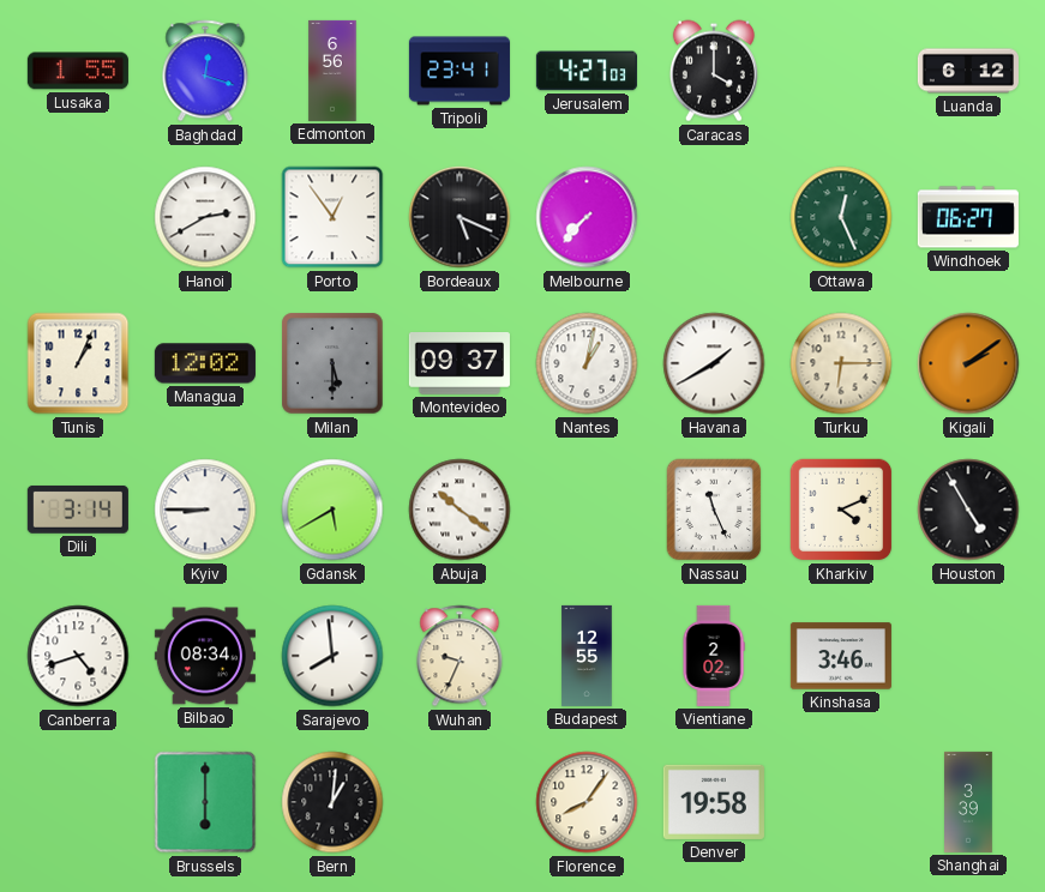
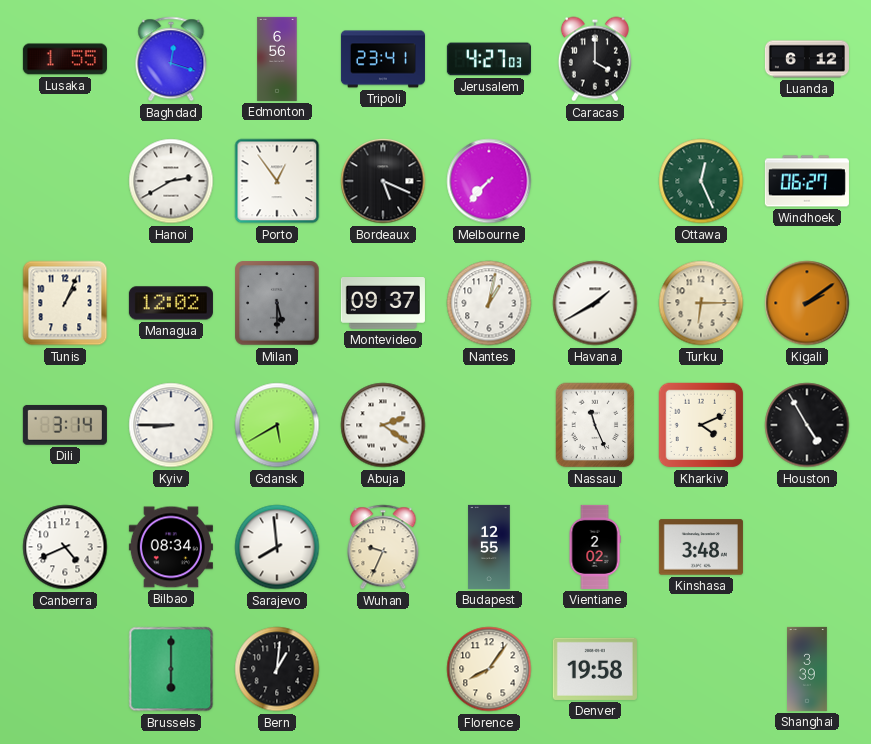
Abuja: 10:21 -> 2:21 (383, 425)
Canberra: 4:42 -> 4:41 (65, 547)
Kinshasa: 3:46 -> 3:48 (701, 547)
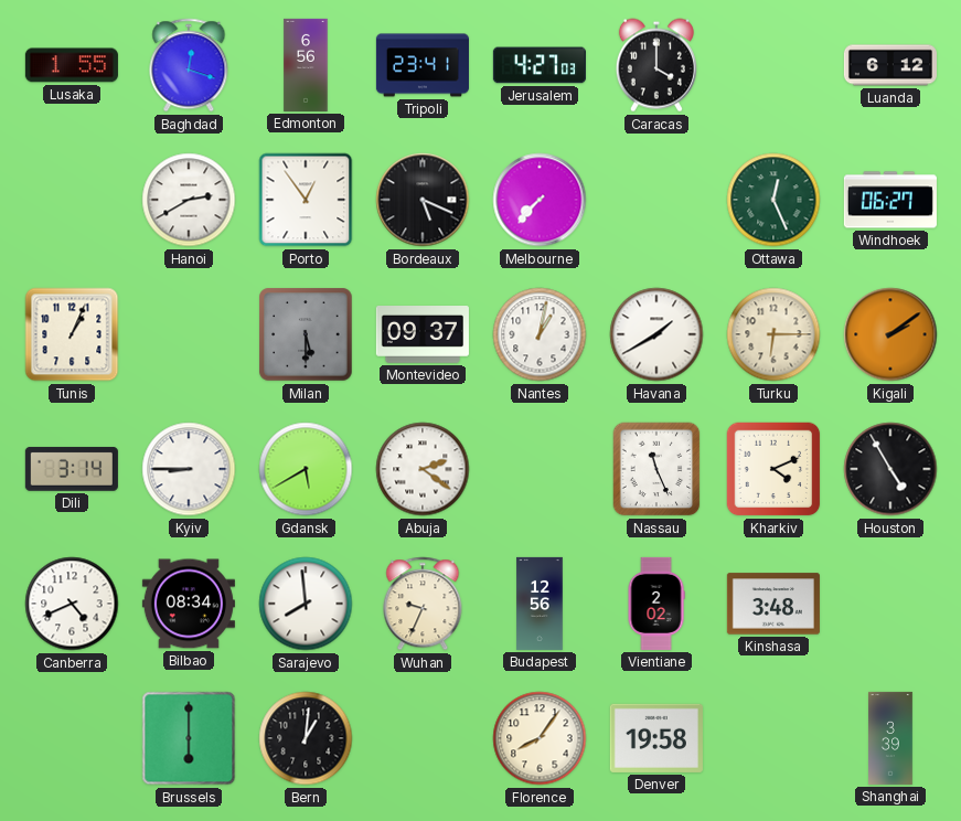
Managua: 12:02 -> none (171, 303)
Budapest: 12:55 -> 12:56 (540, 604)
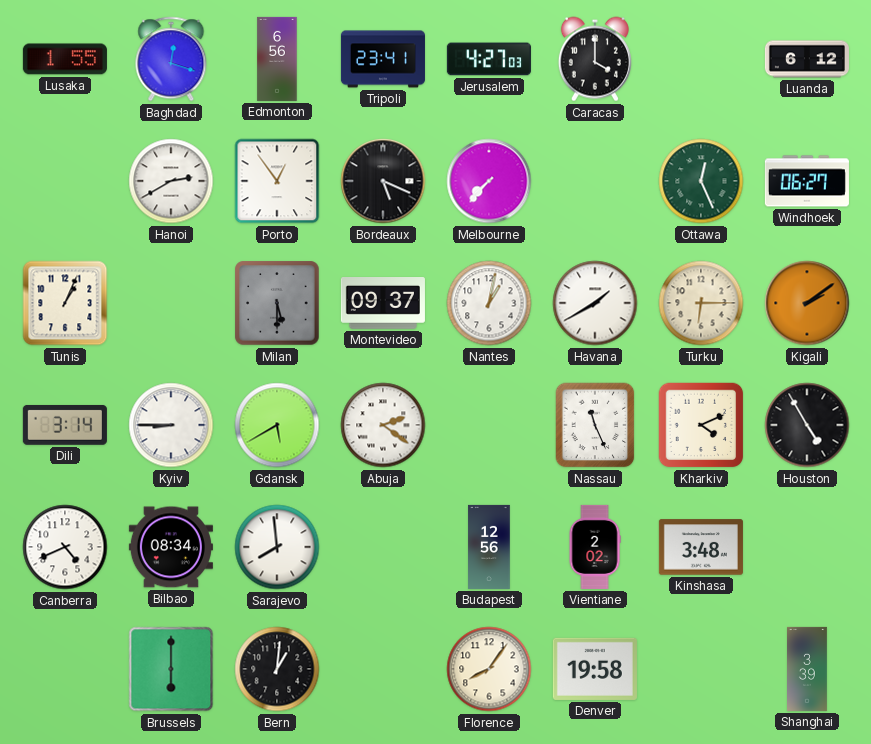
Wuhan: 9:34 -> none (423, 604)
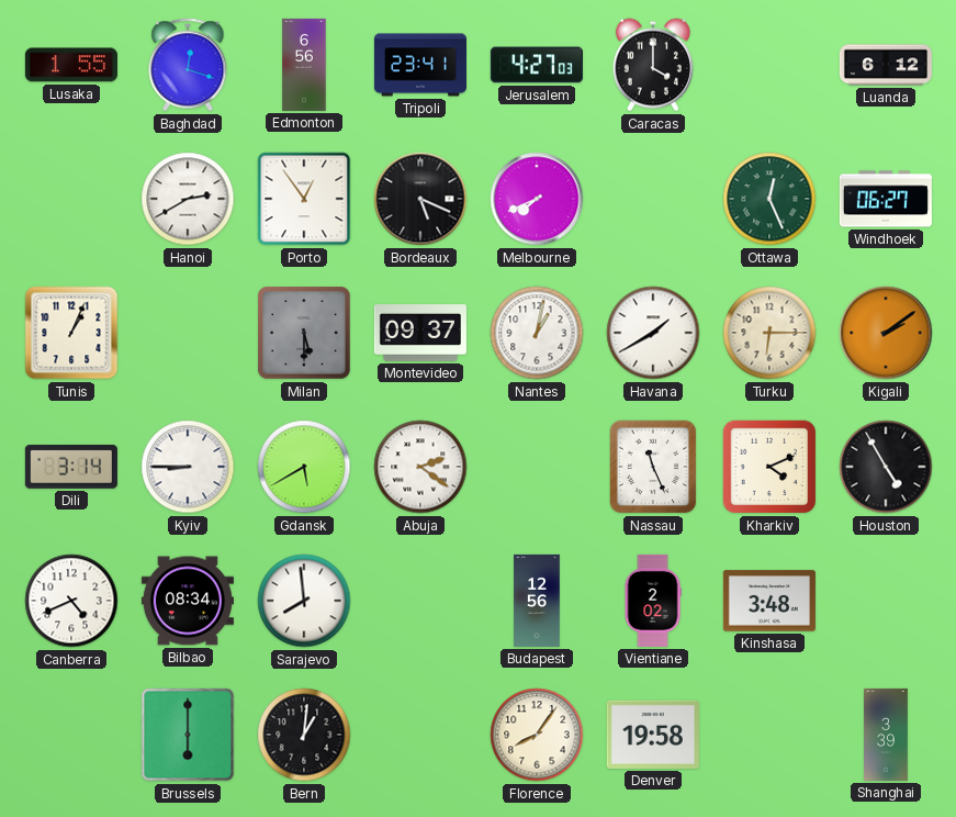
Melbourne: 7:37 -> 7:41 (537, 199)
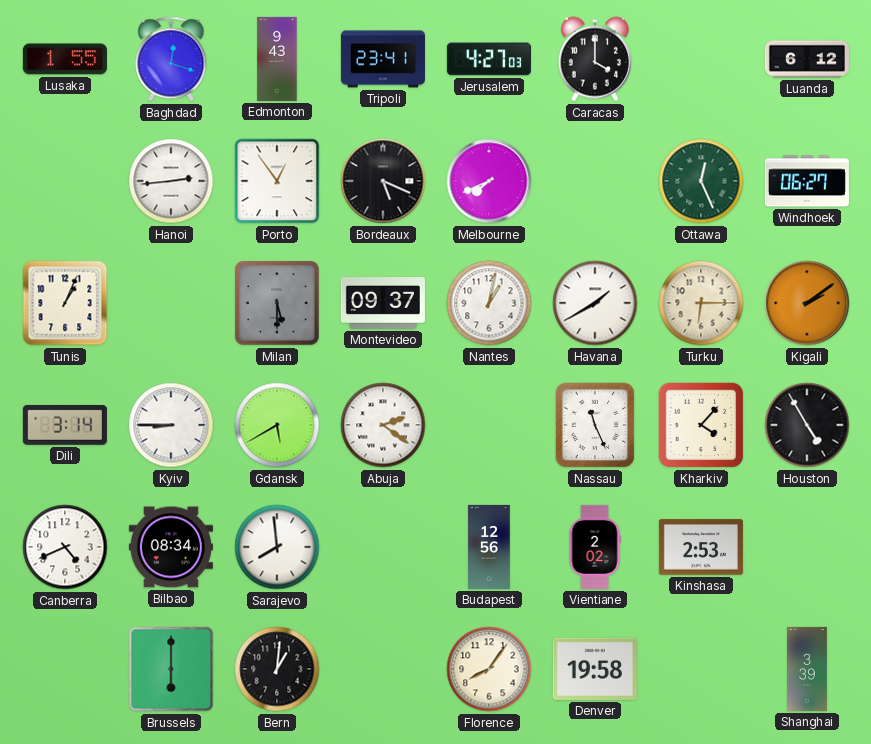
Edmonton: 6:56 -> 9:43 (277, 59)
Hanoi: 2:40 -> 2:44 (171, 181)
Kharkiv: 4:11 -> 4:07 (701, 425)
Kinshasa: 3:48 -> 2:53 (701, 547)
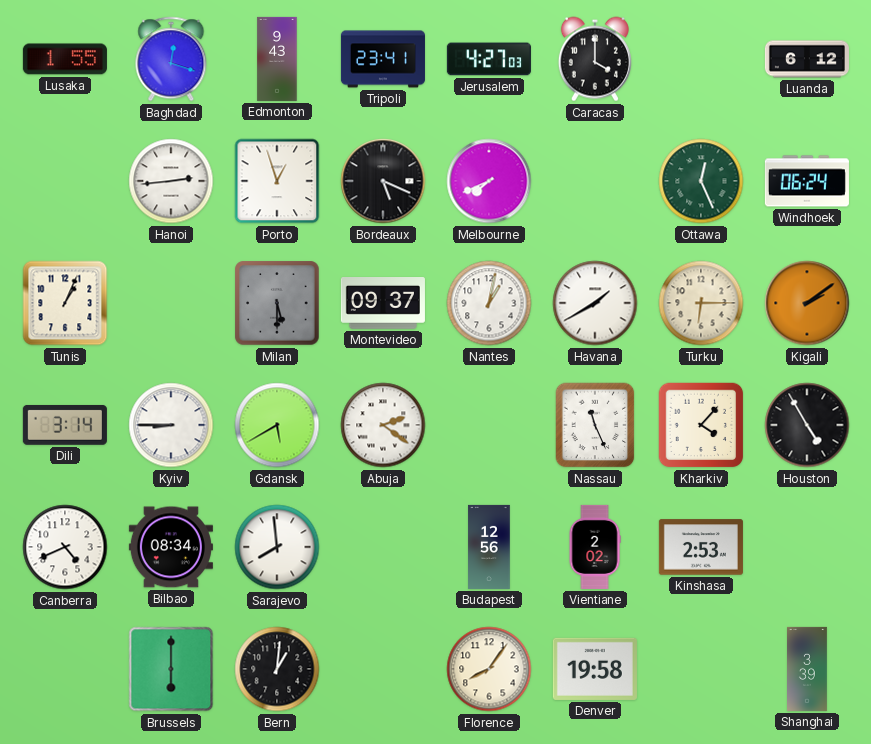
Porto: 12:54 -> 12:57 (277, 181)
Windhoek: 06:27 -> 06:24 (807, 181)
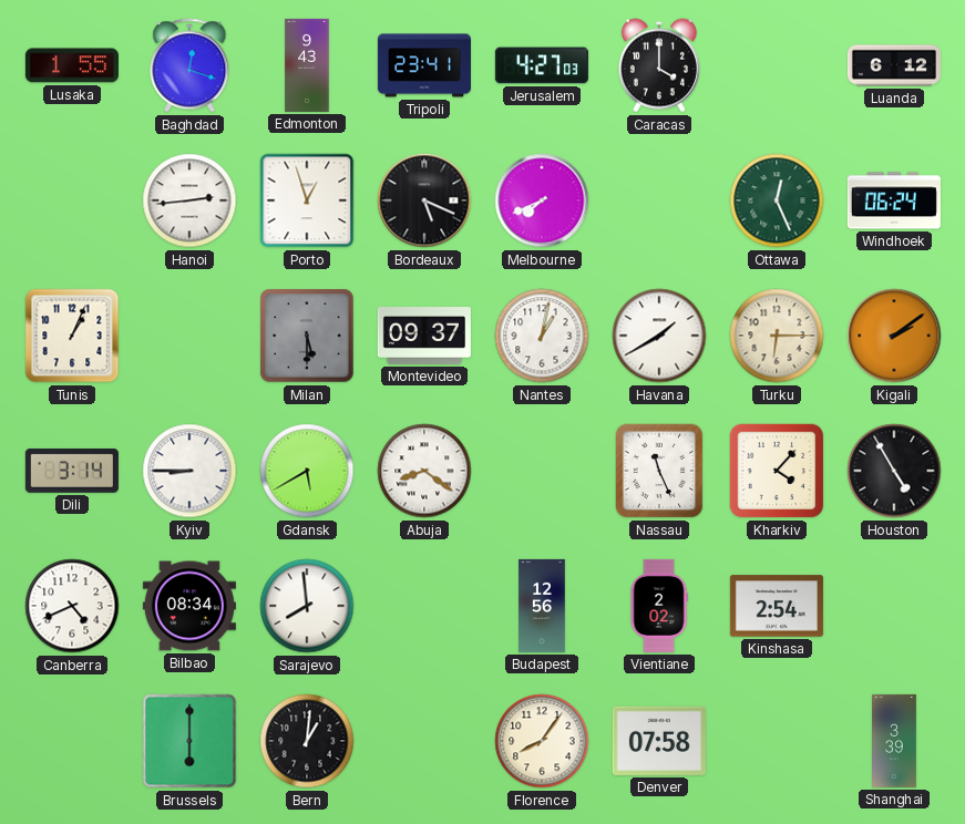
Abuja: 2:21 -> 8:21 (424, 471)
Kinshasa: 2:53 -> 2:54 (777, 606)
Denver: 19:58 -> 07:58 (659, 741)
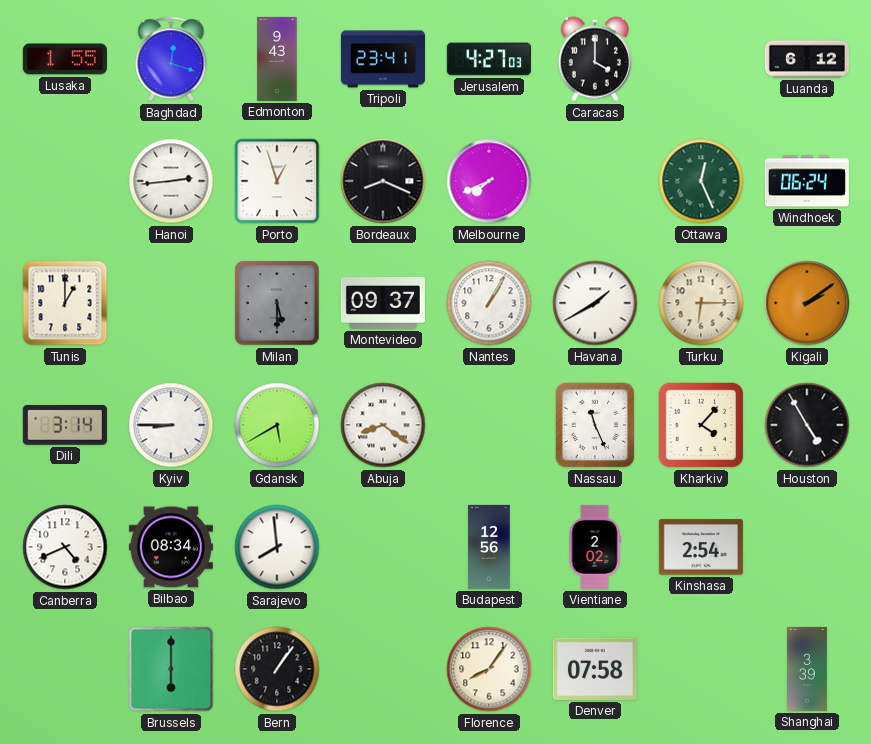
Bordeaux: 5:19 -> 8:19 (383, 181)
Tunis: 1:04 -> 1:00 (65, 303)
Nantes: 1:02 -> 1:05 (489, 303)
Bern: 1:01 -> 1:06 (277, 669)
